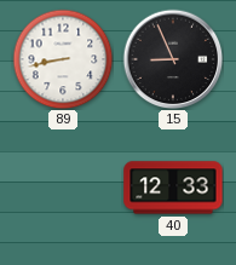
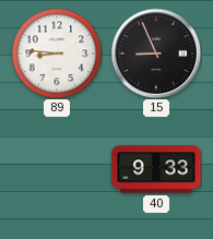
89: 8:43 -> 8:46 (57, 53)
40: 12:33 -> 9:33 (156, 169)
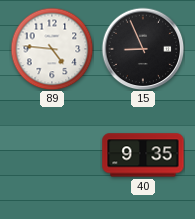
89: 8:46 -> 4:46 (52, 49)
40: 9:33 -> 9:35 (143, 155)
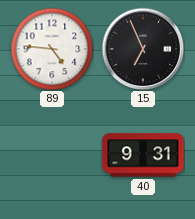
15: 8:56 -> 6:56 (143, 49)
40: 9:35 -> 9:31 (143, 155)
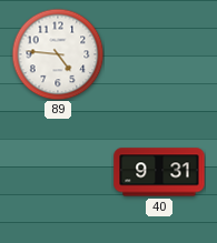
15: 6:56 -> none (143, 49)
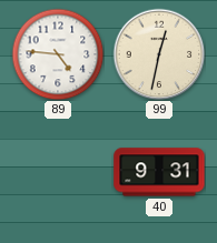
99: none -> 12:32 (159, 54)
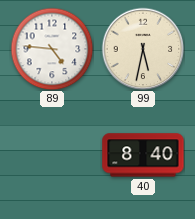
99: 12:32 -> 5:32 (143, 49)
40: 9:31 -> 8:40 (143, 155)
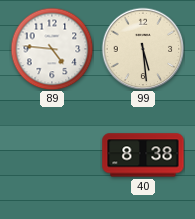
99: 5:32 -> 5:29 (143, 49)
40: 8:40 -> 8:38 (143, 155)
